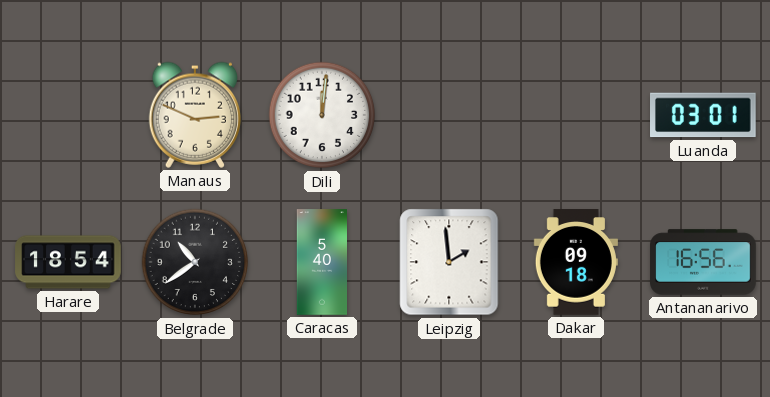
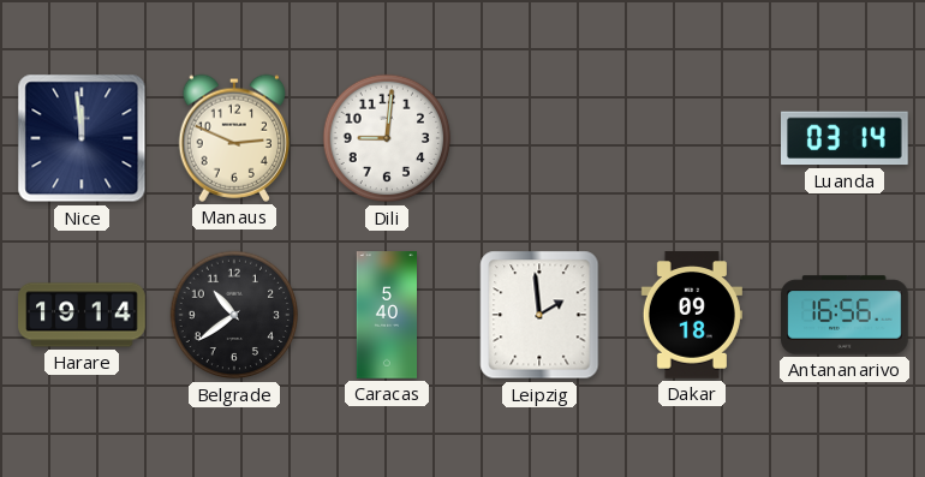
Nice: none -> 11:59 (82, 138)
Dili: 12:01 -> 9:01 (387, 138)
Luanda: 03:01 -> 03:14 (846, 138)
Harare: 18:54 -> 19:14 (82, 315)
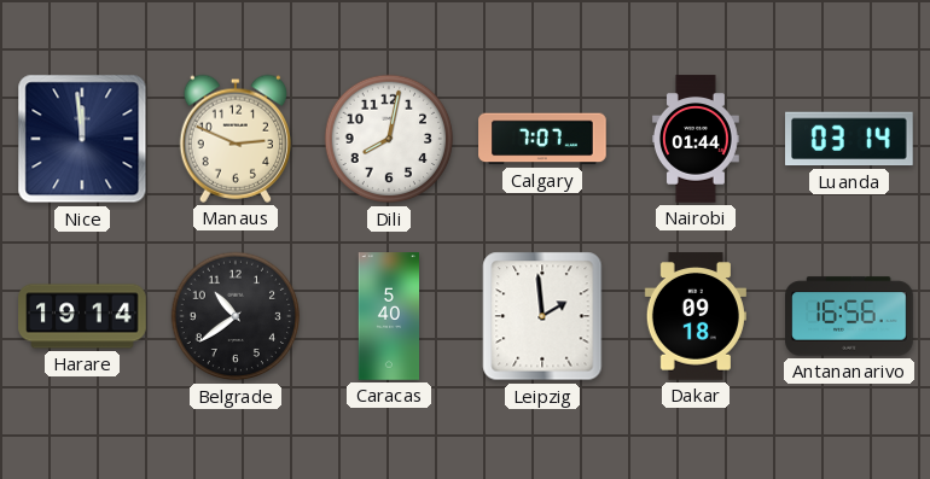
Dili: 9:01 -> 8:02 (389, 139)
Calgary: none -> 7:07 (542, 139)
Nairobi: none -> 01:44 (696, 139)
